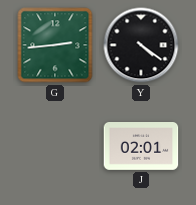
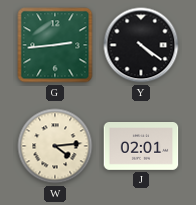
W: none -> 4:14 (55, 146)
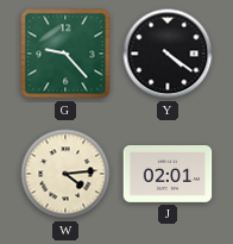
G: 2:44 -> 9:23 (65, 54)
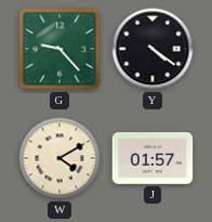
W: 4:14 -> 4:10 (59, 158)
J: 02:01 -> 01:57 (153, 159)
